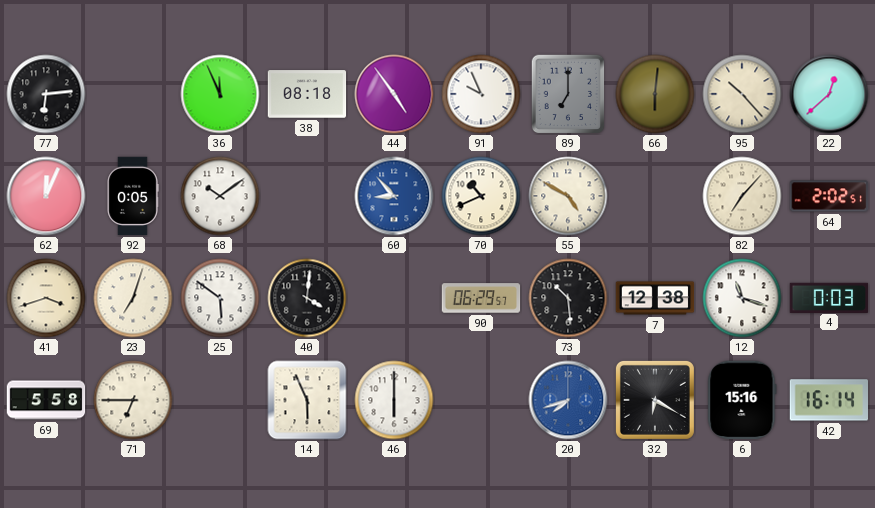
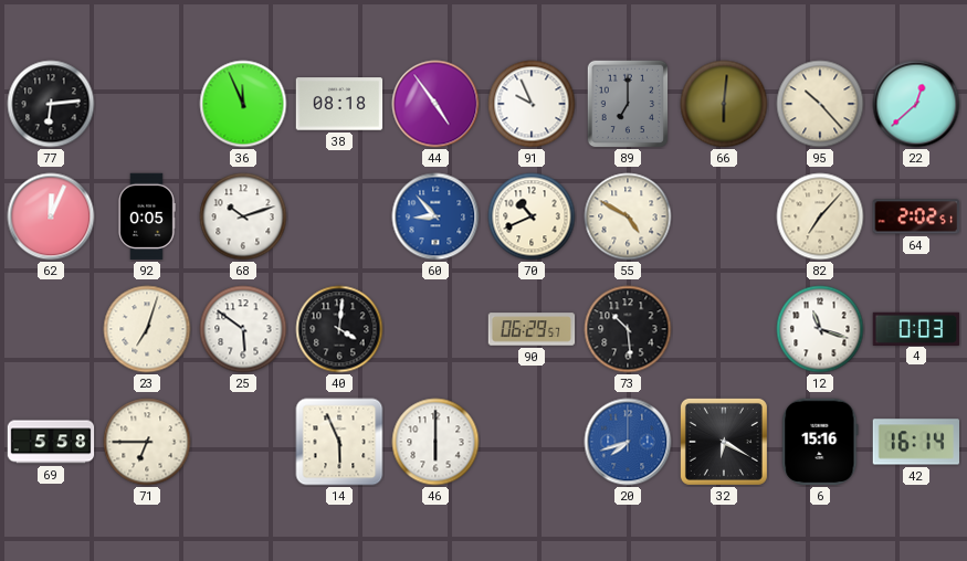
68: 10:09 -> 10:12 (243, 216)
41: 3:42 -> none (46, 298)
7: 12:38 -> none (655, 298)
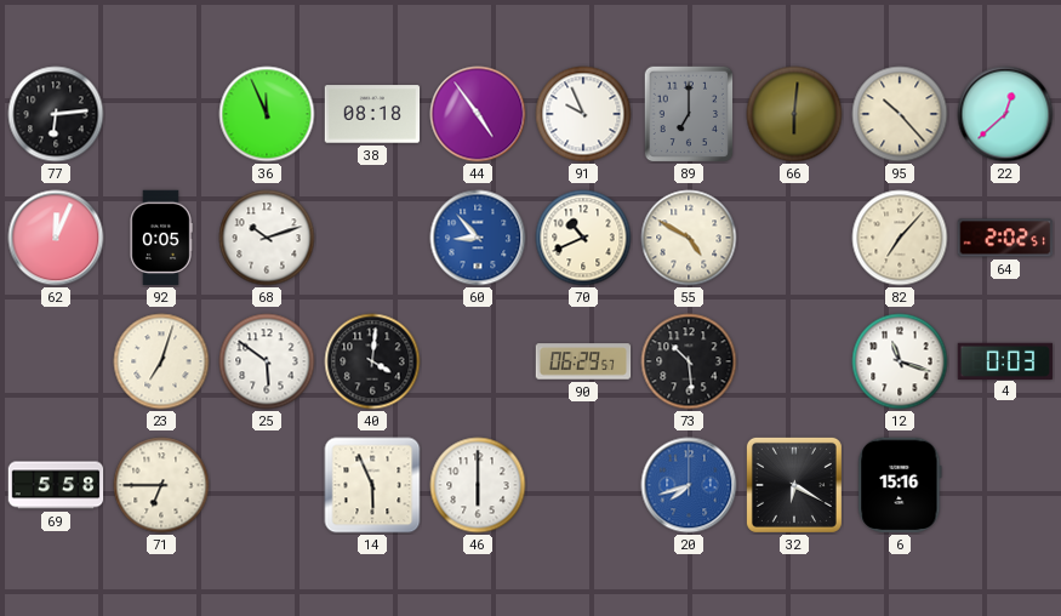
42: 16:14 -> none (915, 442)
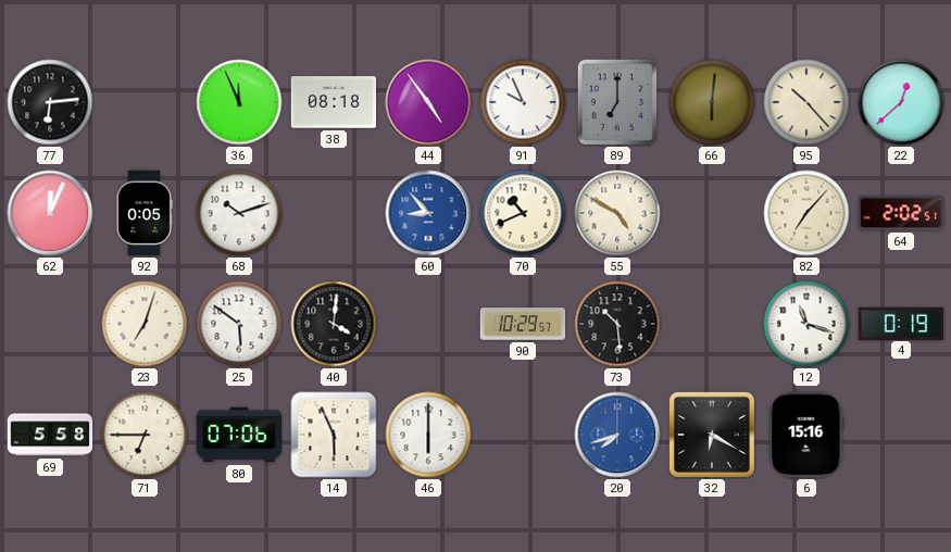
90: 06:29 -> 10:29 (523, 324)
4: 0:03 -> 0:19 (901, 323)
80: none -> 07:06 (239, 435)
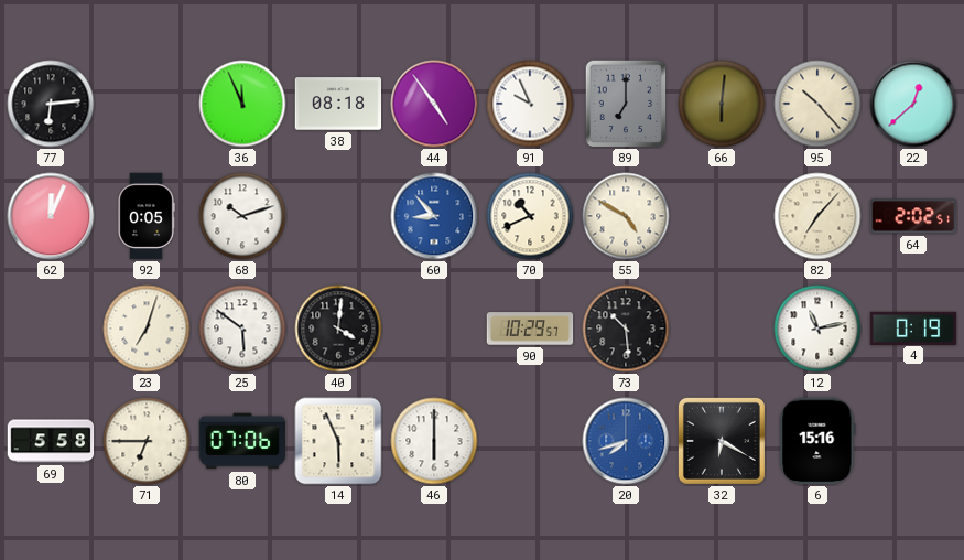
12: 11:18 -> 11:13 (817, 329)
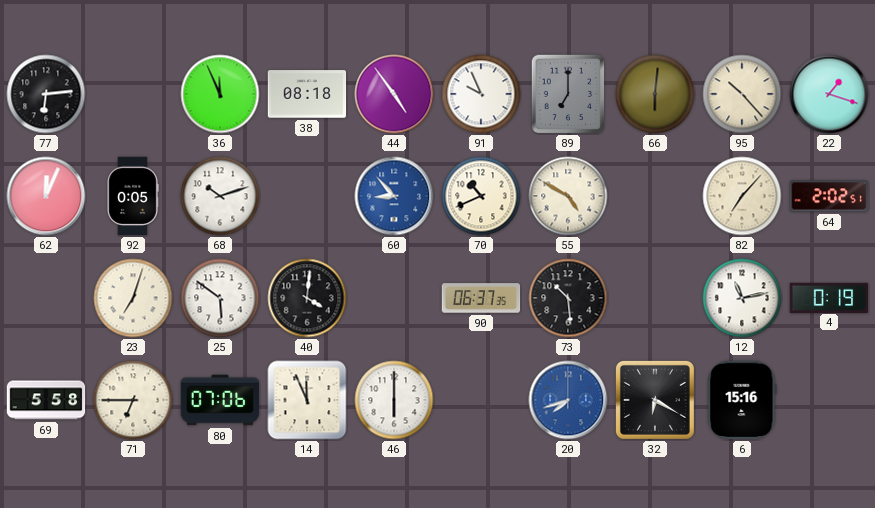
22: 12:38 -> 1:18 (829, 94)
90: 10:29 -> 06:37 (481, 298)
14: 5:56 -> 11:56 (307, 400)
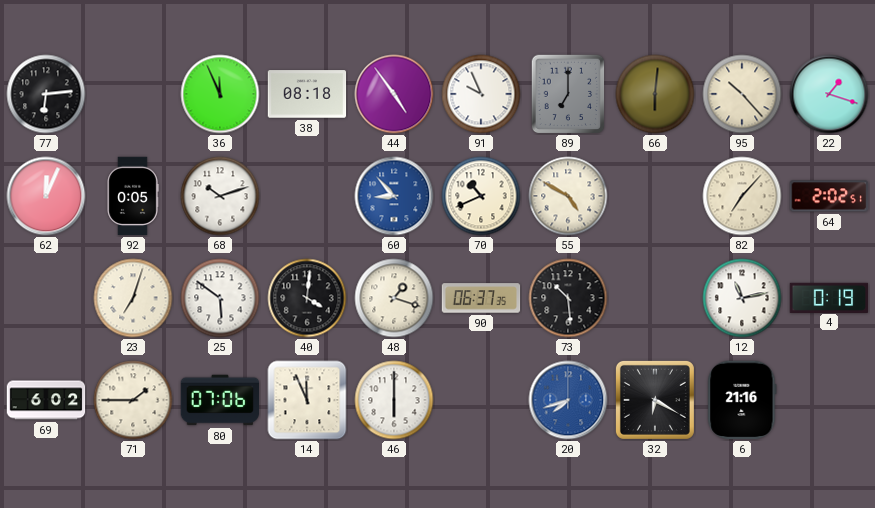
48: none -> 1:18 (394, 298)
69: 5:58 -> 6:02 (46, 400)
71: 6:45 -> 1:45 (133, 400)
6: 15:16 -> 21:16 (742, 400)
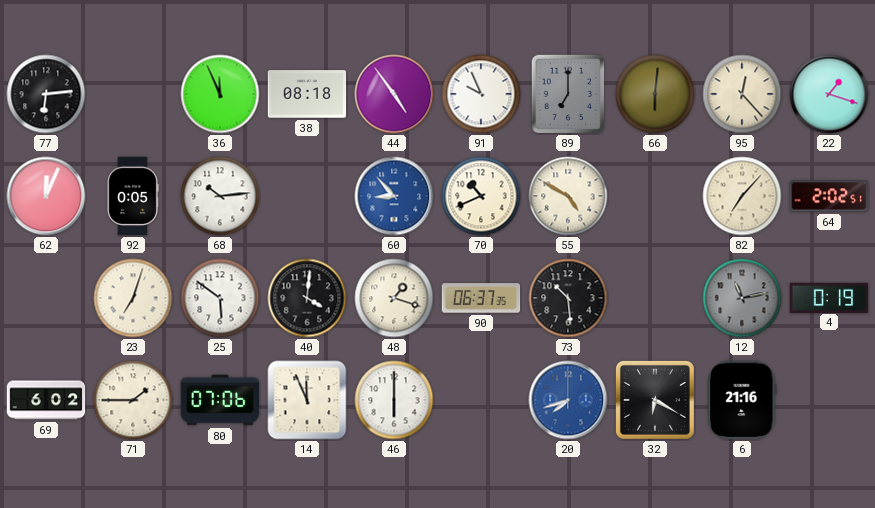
95: 10:23 -> 12:23 (742, 94)
68: 10:12 -> 10:14 (220, 196)
12 dial: white -> grey (742, 298)
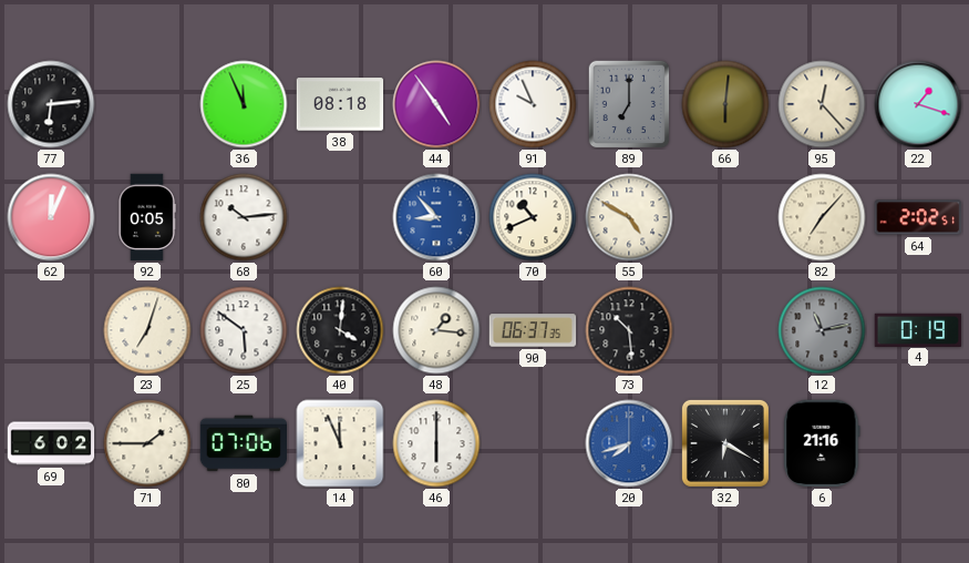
48: 1:18 -> 1:16 (436, 330)
